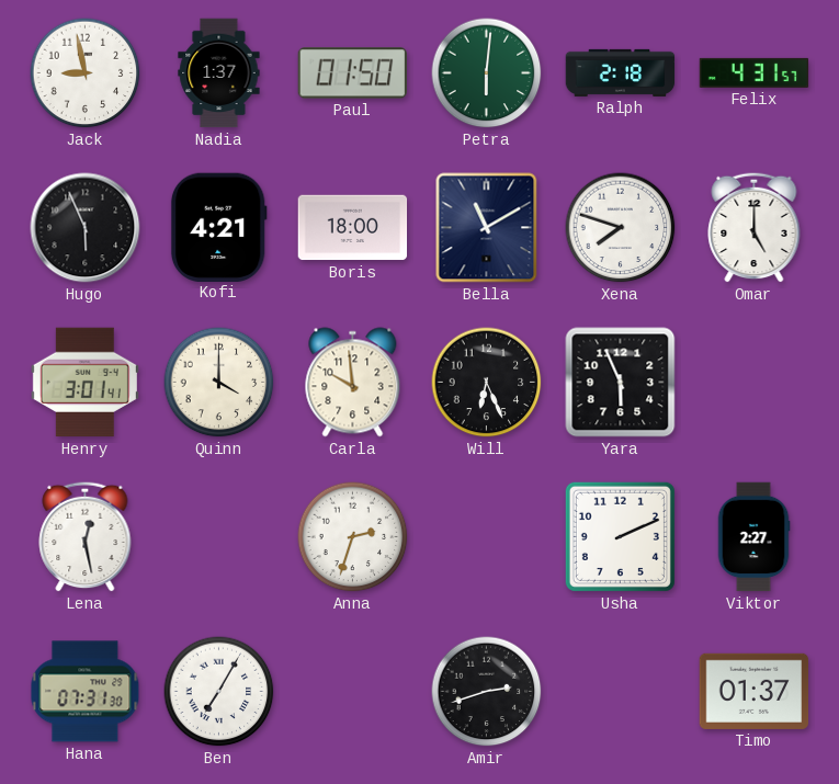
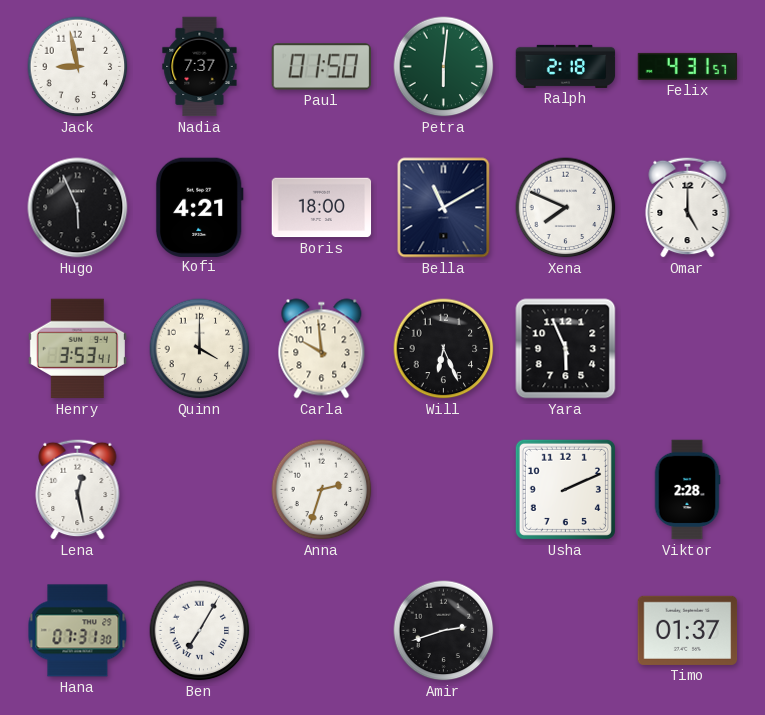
Nadia: 1:37 -> 7:37 (200, 67)
Xena: 7:48 -> 7:49 (566, 208)
Henry: 3:01 -> 3:53 (77, 349)
Viktor: 2:27 -> 2:28 (687, 490)
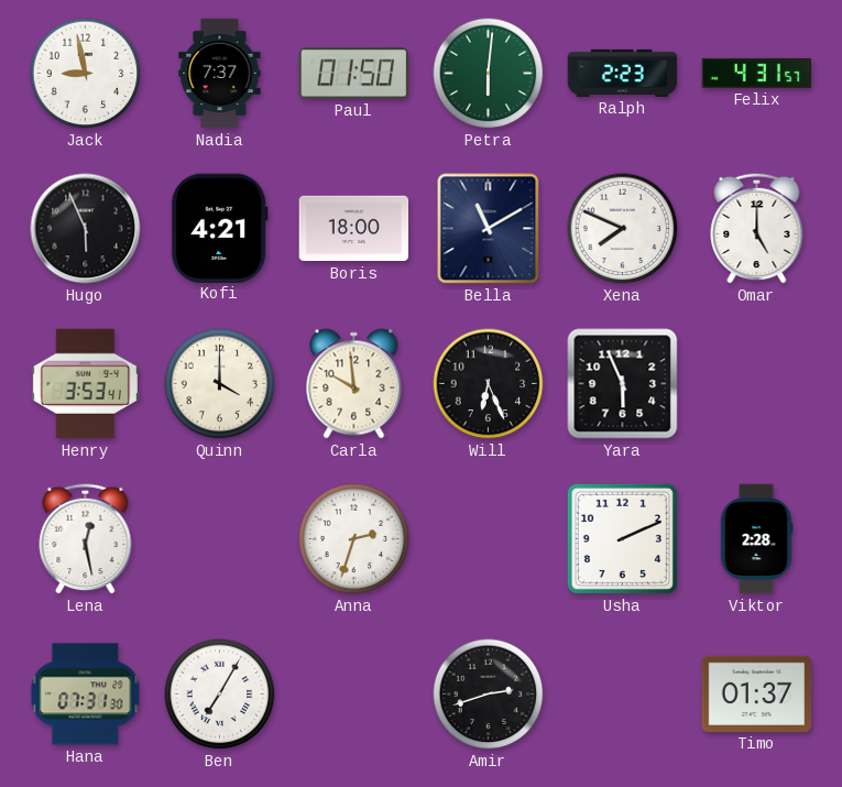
Ralph: 2:18 -> 2:23 (623, 73)
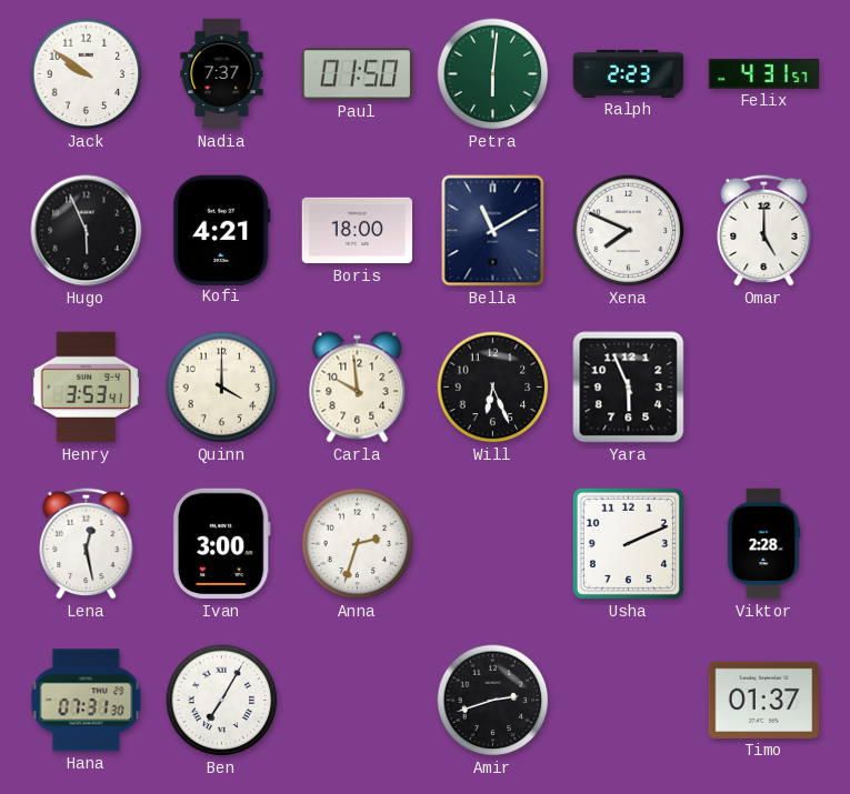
Jack: 8:58 -> 9:51 (87, 74)
Ivan: none -> 3:00 (221, 544)
